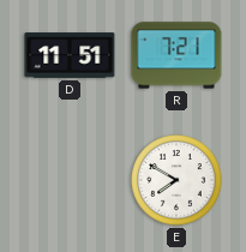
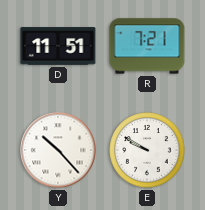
Y: none -> 10:23 (58, 150)
E: 7:50 -> 9:50 (147, 150)
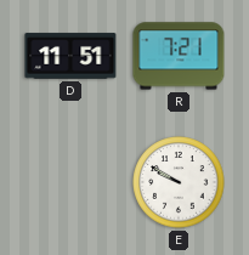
Y: 10:23 -> none (58, 150)
